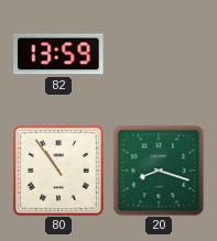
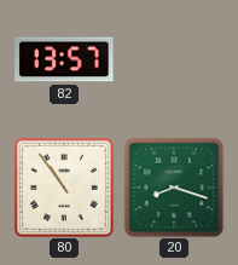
82: 13:59 -> 13:57 (64, 59)
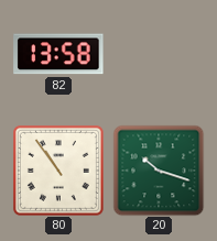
82: 13:57 -> 13:58 (58, 54)
20: 8:18 -> 10:18 (159, 171)
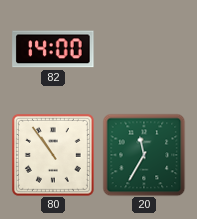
82: 13:58 -> 14:00 (53, 49)
20: 10:18 -> 11:35 (144, 155)
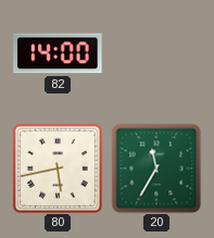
80: 10:54 -> 5:43 (58, 168)
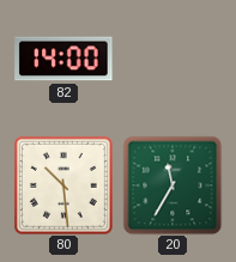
80: 5:43 -> 10:29 (63, 185)
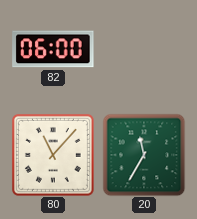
82: 14:00 -> 06:00 (53, 49)
80: 10:29 -> 11:07 (53, 155)
